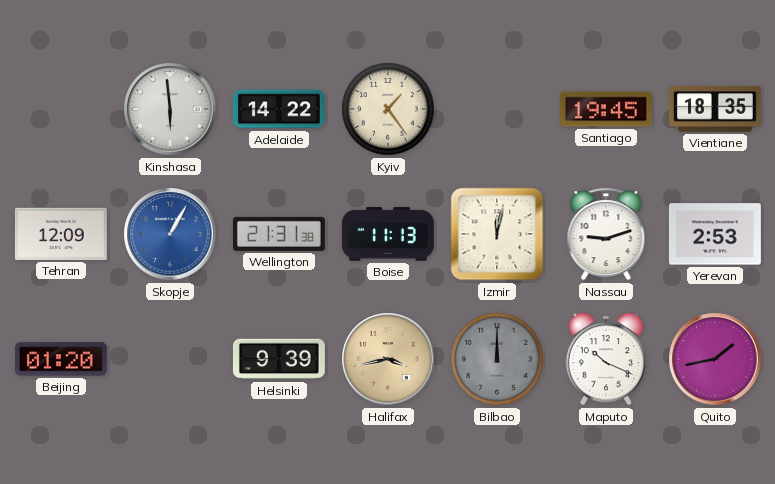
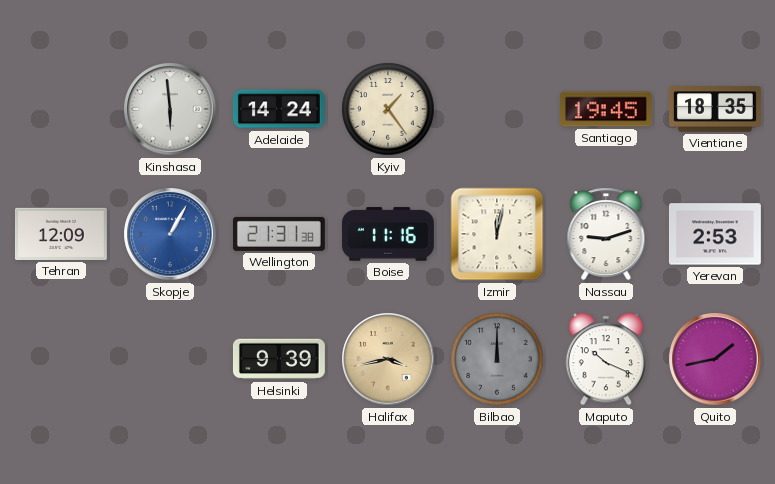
Adelaide: 14:22 -> 14:24 (279, 109)
Boise: 11:13 -> 11:16 (388, 234)
Beijing: 01:20 -> none (61, 359)
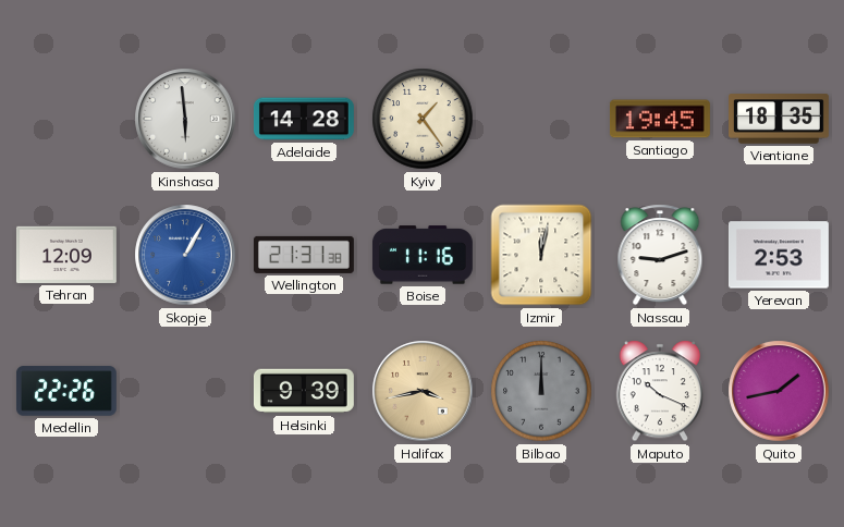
Adelaide: 14:24 -> 14:28 (304, 119)
Medellin: none -> 22:26 (66, 391)
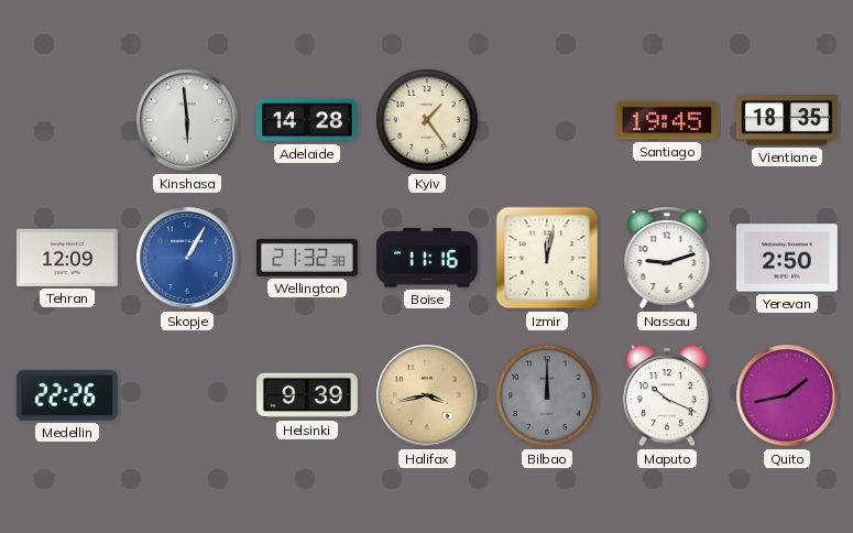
Wellington: 21:31 -> 21:32 (307, 258)
Yerevan: 2:53 -> 2:50 (787, 258)
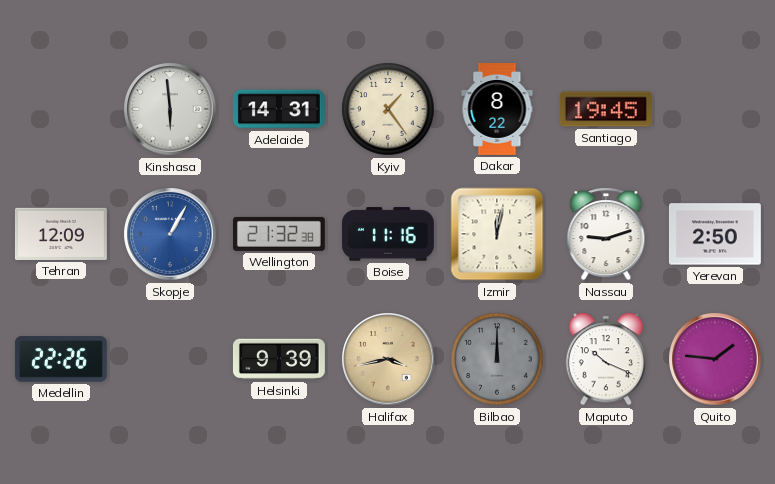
Adelaide: 14:28 -> 14:31 (279, 109)
Dakar: none -> 8:22 (497, 110)
Vientiane: 18:35 -> none (788, 120)
Quito: 1:43 -> 1:46 (715, 359)
